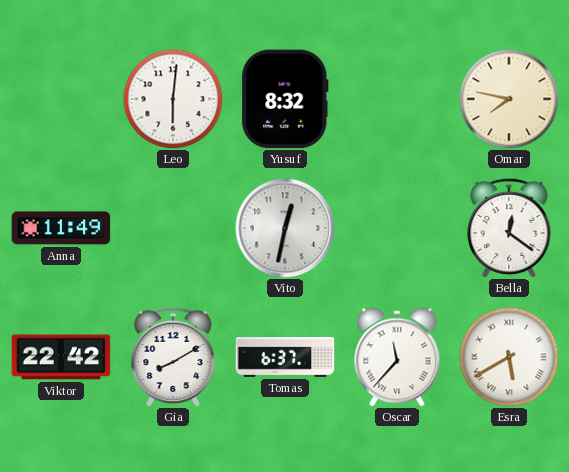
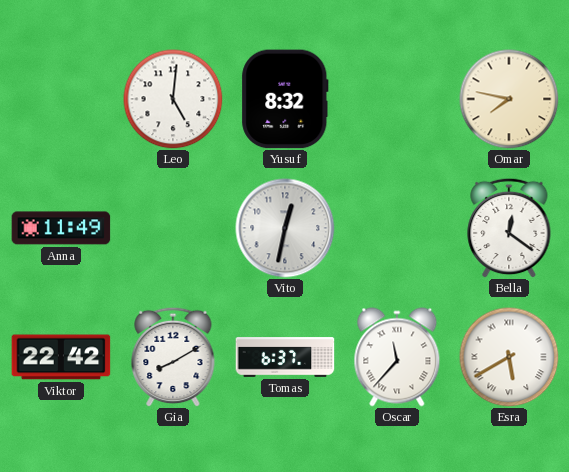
Leo: 6:01 -> 5:01 (173, 99)
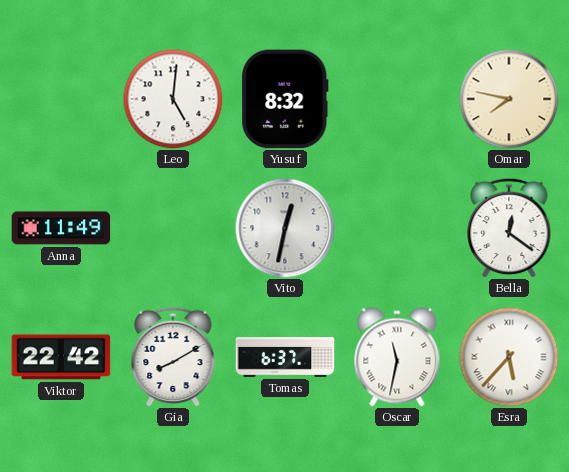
Oscar: 11:37 -> 11:32 (397, 357)
Esra: 5:40 -> 5:37 (509, 357)
